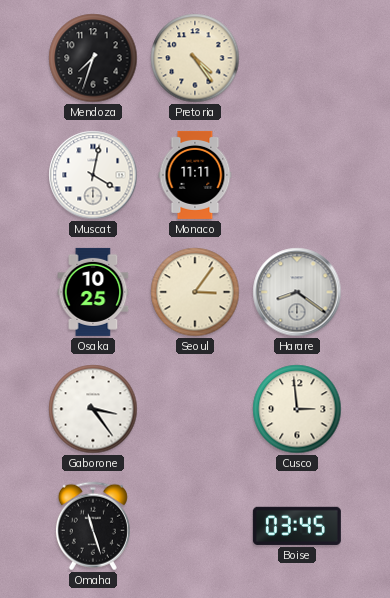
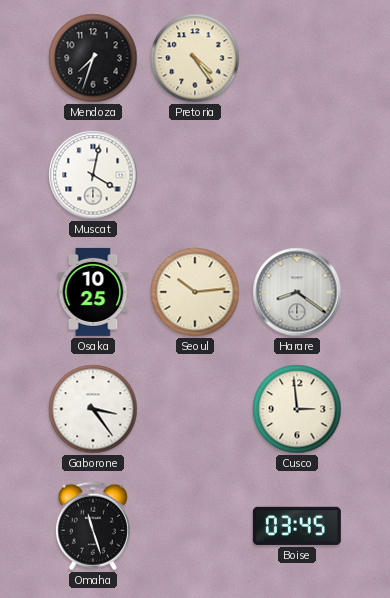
Monaco: 11:11 -> none (195, 175)
Seoul: 3:06 -> 10:14 (195, 292)
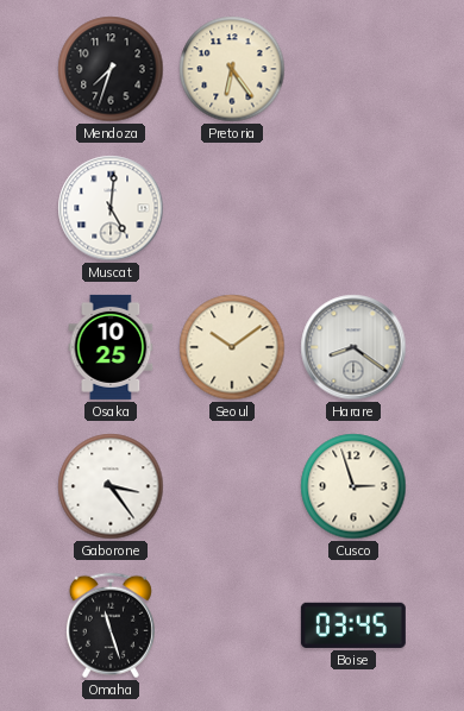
Pretoria: 4:24 -> 6:24 (232, 69)
Muscat: 4:02 -> 5:01 (111, 208)
Seoul: 10:14 -> 10:09 (232, 347)
Cusco: 2:59 -> 2:57 (353, 486)
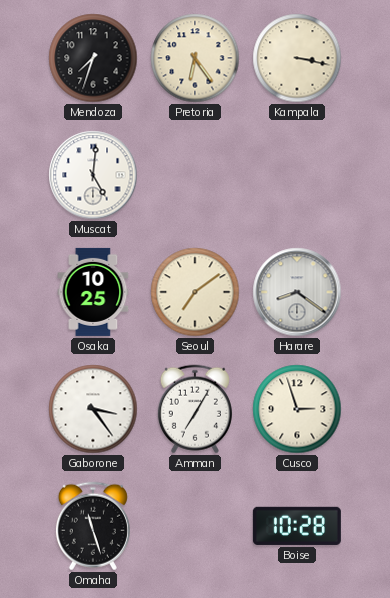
Kampala: none -> 3:17 (297, 58)
Seoul: 10:09 -> 7:09 (195, 292)
Amman: none -> 7:05 (195, 409)
Boise: 03:45 -> 10:28 (297, 526)
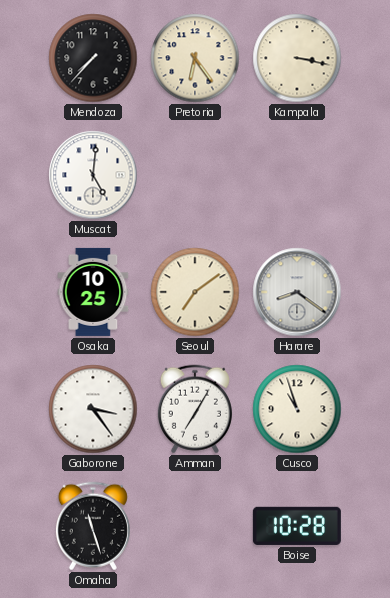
Mendoza: 7:33 -> 7:37 (93, 58)
Cusco: 2:57 -> 10:57 (297, 409)
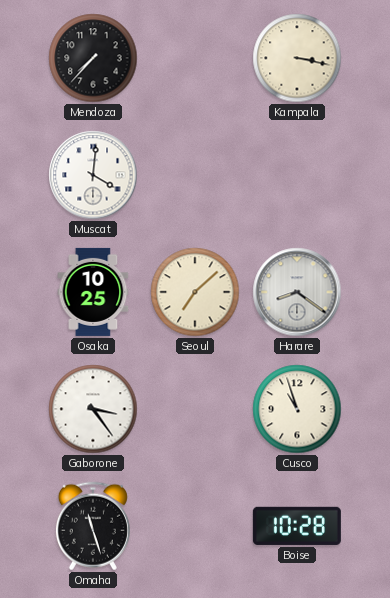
Pretoria: 6:24 -> none (195, 58)
Muscat: 5:01 -> 4:01 (93, 175)
Seoul: 7:09 -> 7:08 (195, 292)
Amman: 7:05 -> none (195, 409)
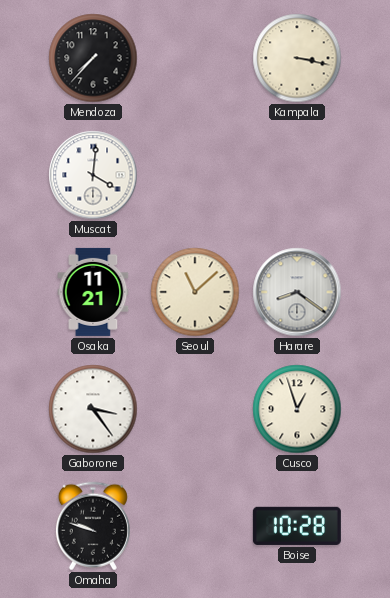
Osaka: 10:25 -> 11:21 (93, 292)
Seoul: 7:08 -> 11:08 (195, 292)
Cusco: 10:57 -> 12:57 (297, 409)
Omaha: 11:27 -> 9:48 (93, 526)
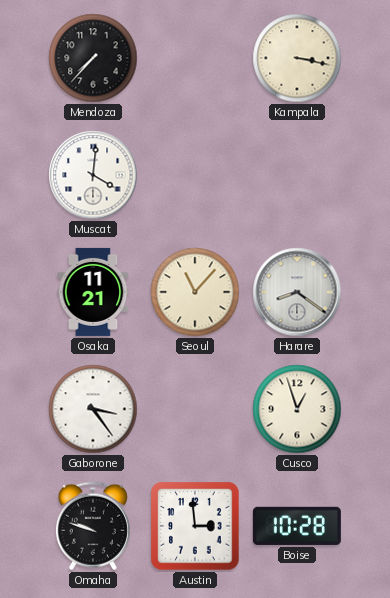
Seoul: 11:08 -> 11:07 (195, 292)
Austin: none -> 2:59 (195, 526)
